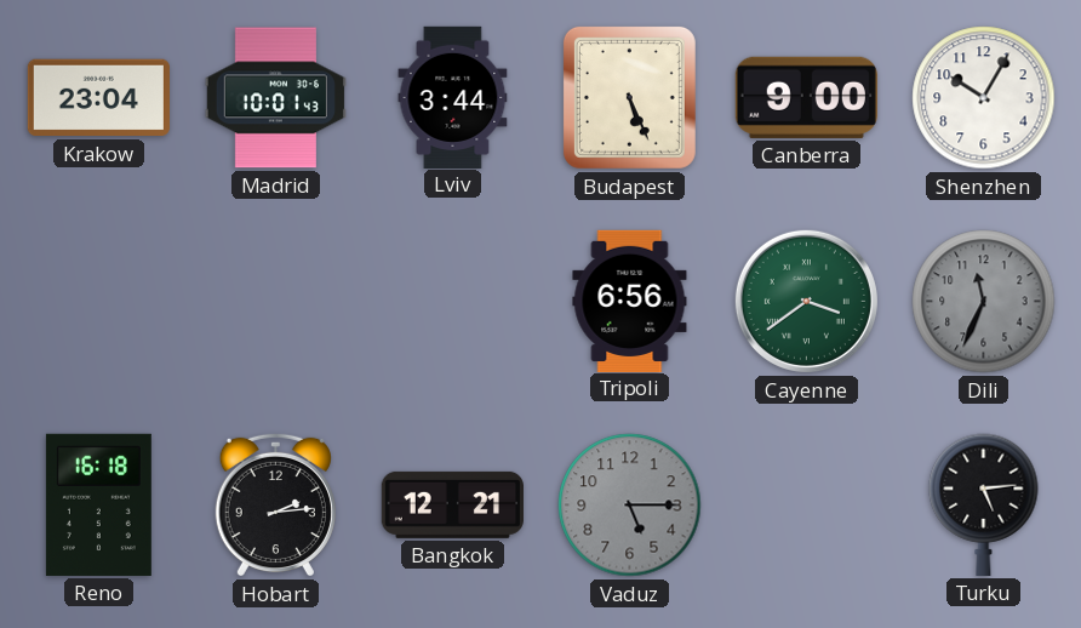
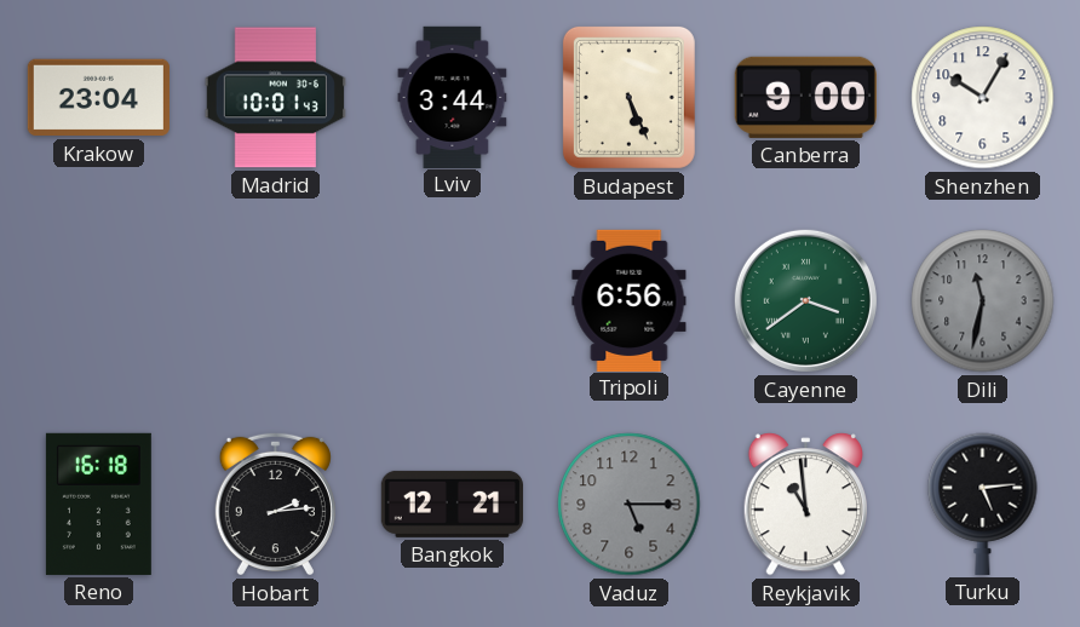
Dili: 11:34 -> 11:32 (983, 301)
Reykjavik: none -> 10:59 (805, 505)
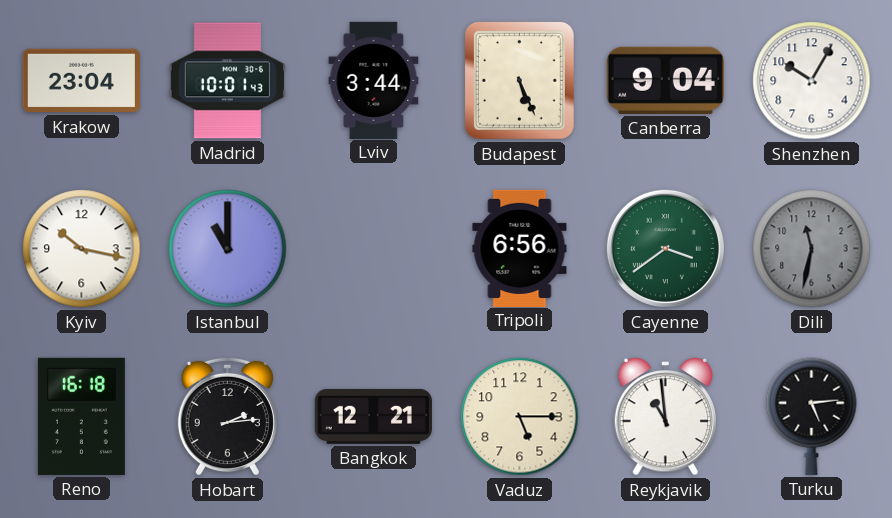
Canberra: 9:00 -> 9:04 (665, 80)
Kyiv: none -> 10:17 (82, 249)
Istanbul: none -> 11:00 (228, 249)
Vaduz dial: grey -> cream (520, 417)
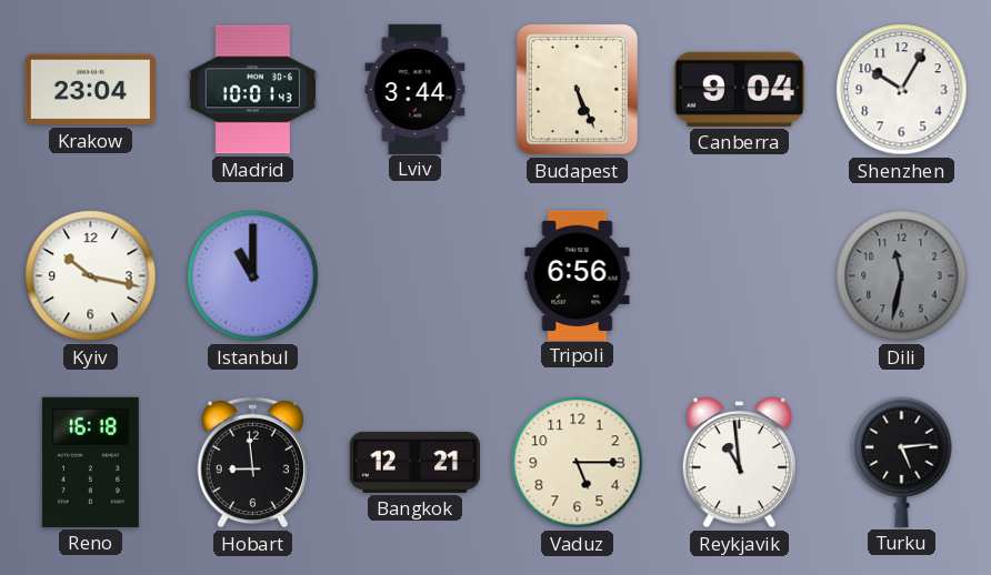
Cayenne: 3:39 -> none (665, 248)
Hobart: 2:14 -> 8:59 (252, 462)
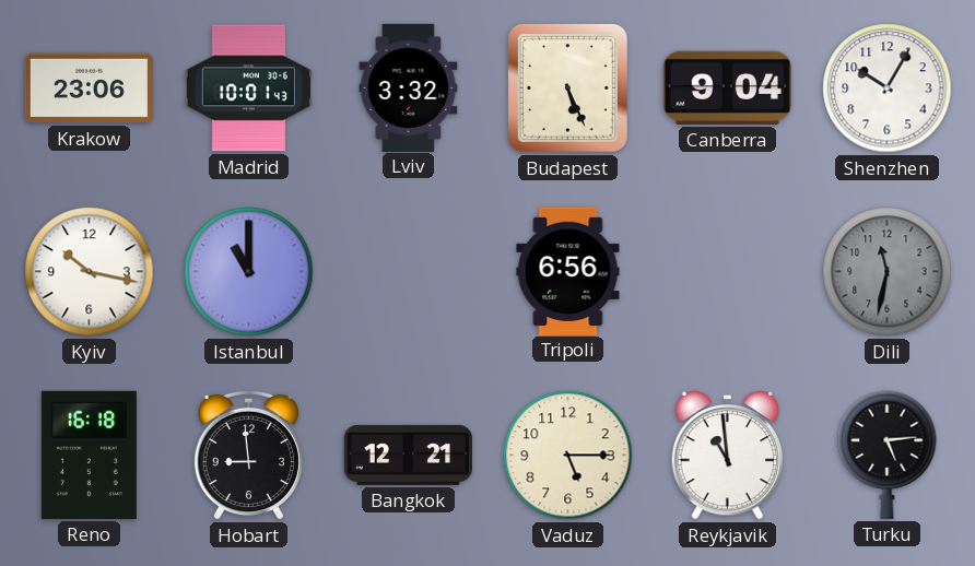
Krakow: 23:04 -> 23:06 (89, 89)
Lviv: 3:44 -> 3:32 (409, 87)
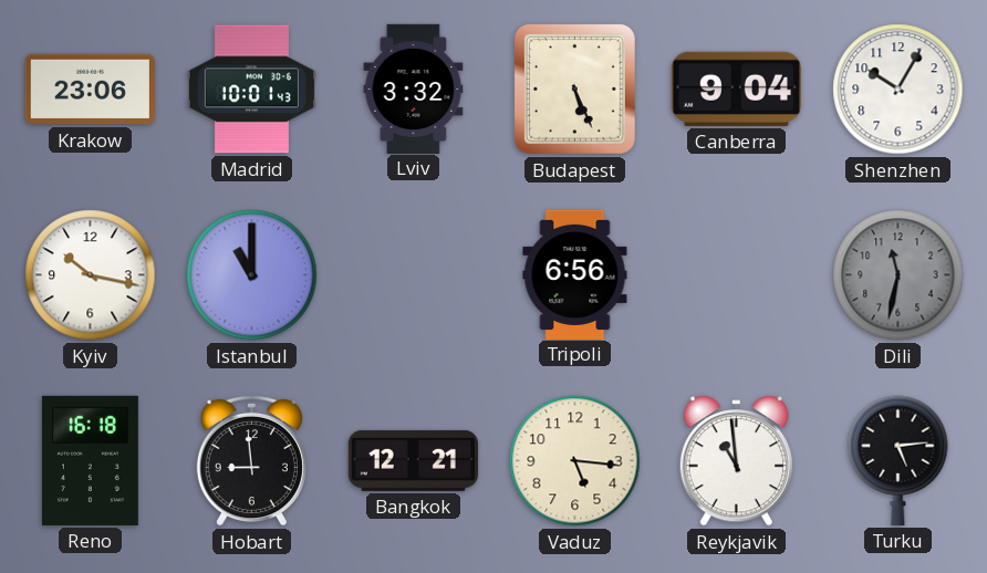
Vaduz: 5:15 -> 5:16 (575, 461)
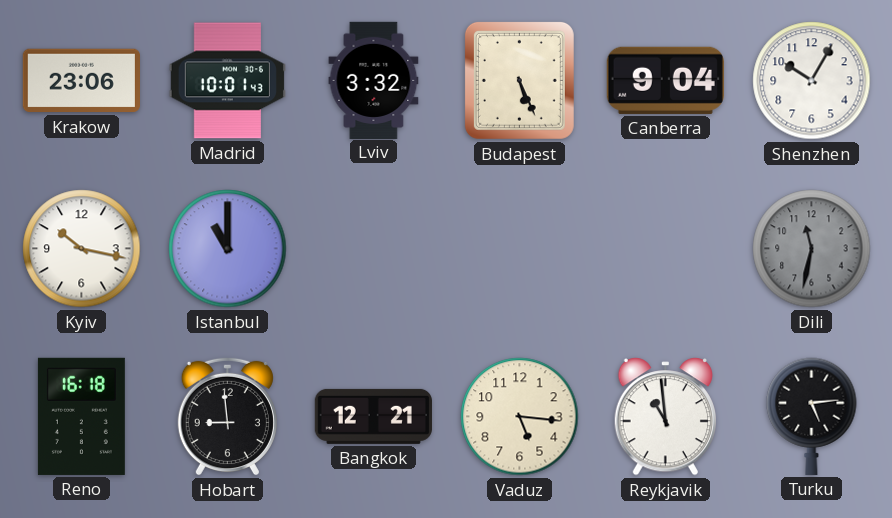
Tripoli: 6:56 -> none (575, 274)
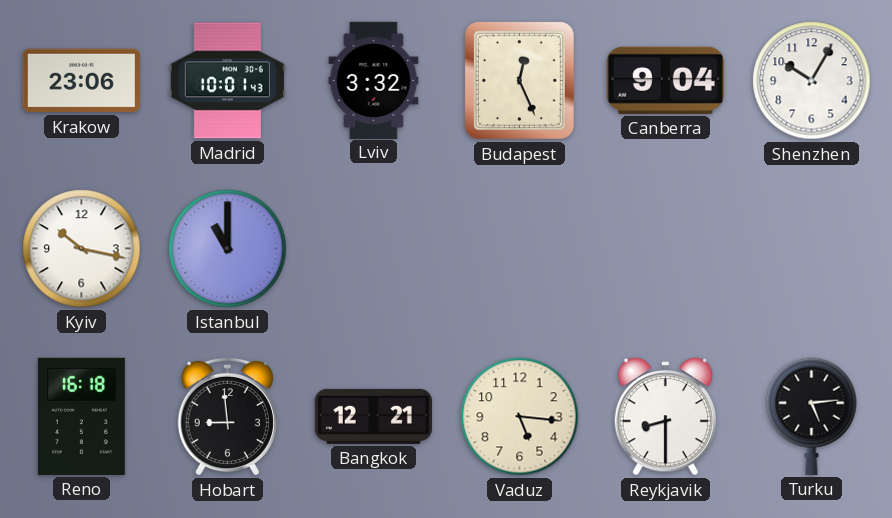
Budapest: 5:26 -> 12:26 (519, 80)
Dili: 11:32 -> none (812, 249)
Reykjavik: 10:59 -> 8:30 (665, 417)
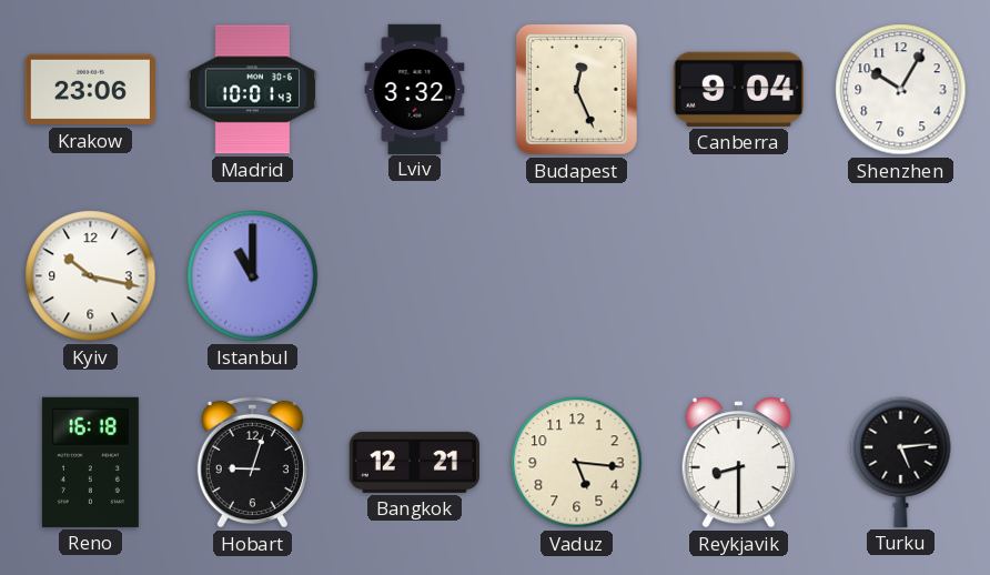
Hobart: 8:59 -> 9:03 (252, 462)
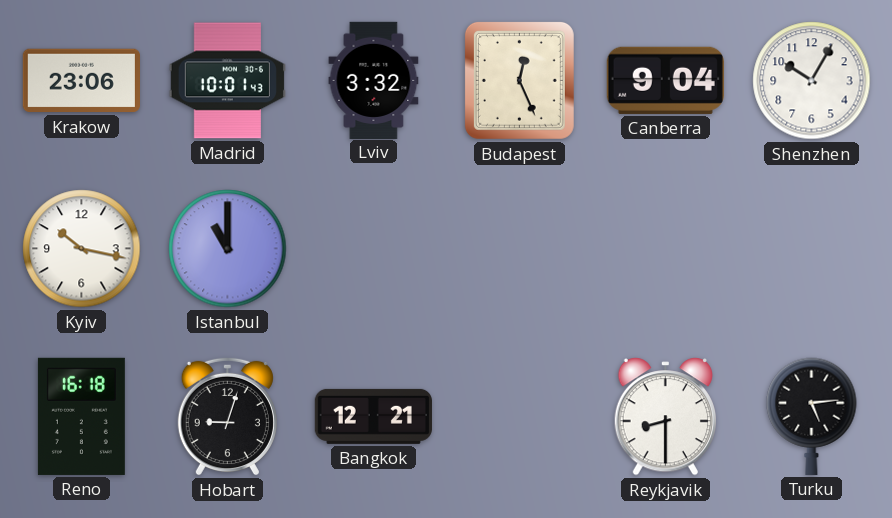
Vaduz: 5:16 -> none (577, 463)
